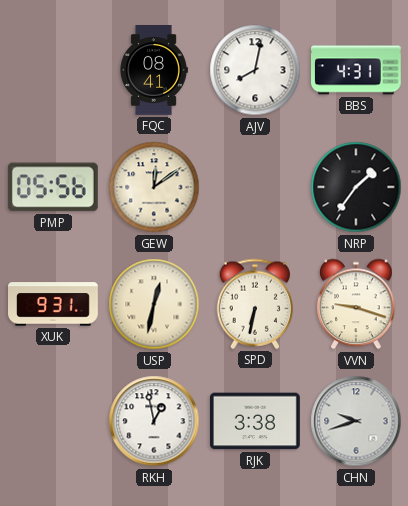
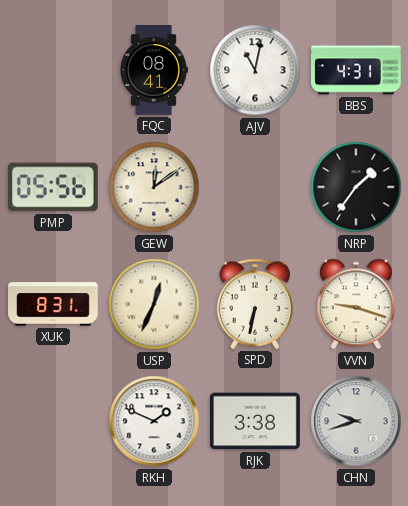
AJV: 8:02 -> 11:02 (255, 70)
XUK: 9:31 -> 8:31 (54, 304)
USP: 12:32 -> 12:34 (154, 304)
RKH: 12:58 -> 1:49 (154, 421)
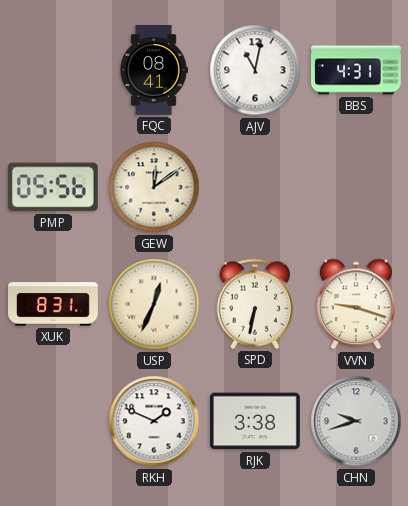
NRP: 1:36 -> none (356, 187)
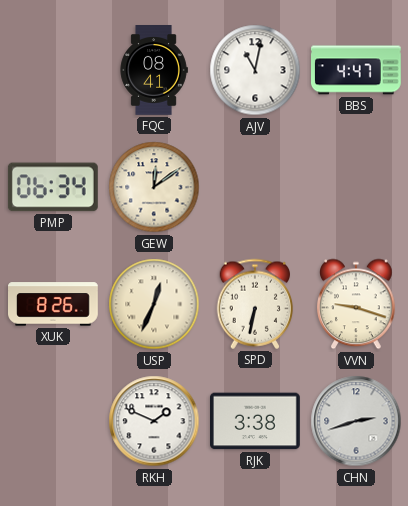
BBS: 4:31 -> 4:47 (357, 70)
PMP: 05:56 -> 06:34 (53, 187)
XUK: 8:31 -> 8:26 (54, 304)
CHN: 9:42 -> 2:42 (356, 421)
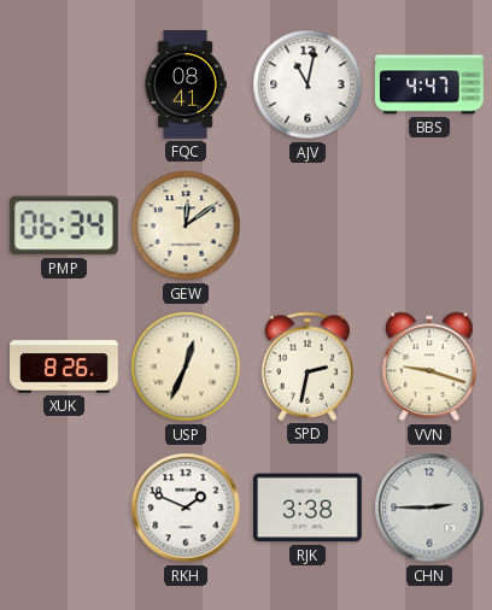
SPD: 6:32 -> 2:32 (307, 366)
CHN: 2:42 -> 2:45 (429, 508)
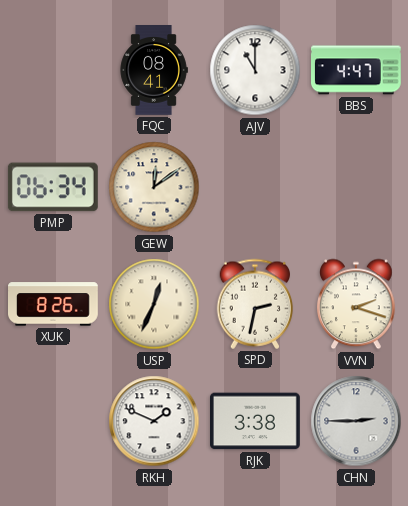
AJV: 11:02 -> 11:00 (255, 70)
VVN: 9:18 -> 2:18 (357, 304)
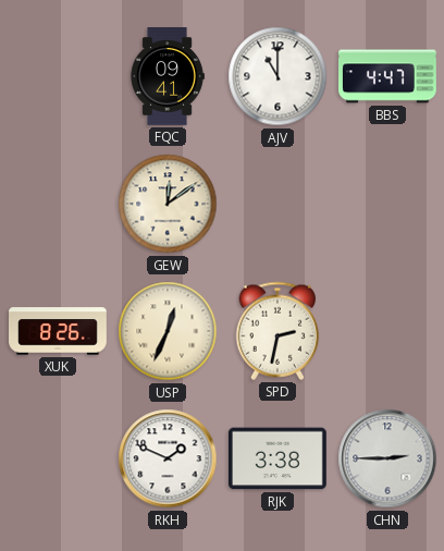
FQC: 08:41 -> 09:41 (168, 77)
PMP: 06:34 -> none (53, 187)
VVN: 2:18 -> none (357, 304)
